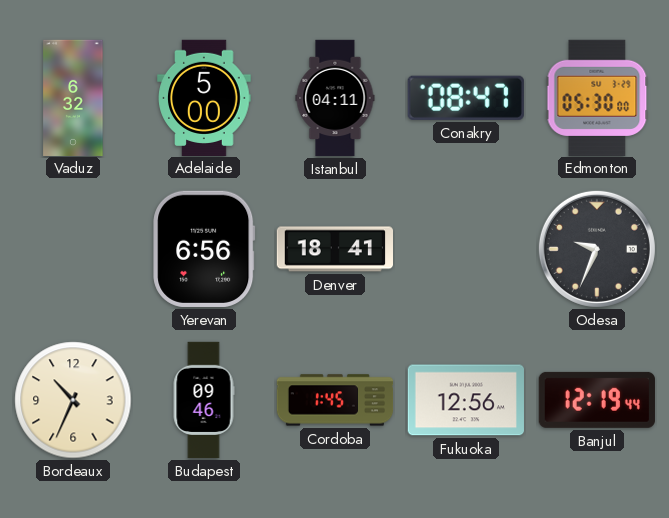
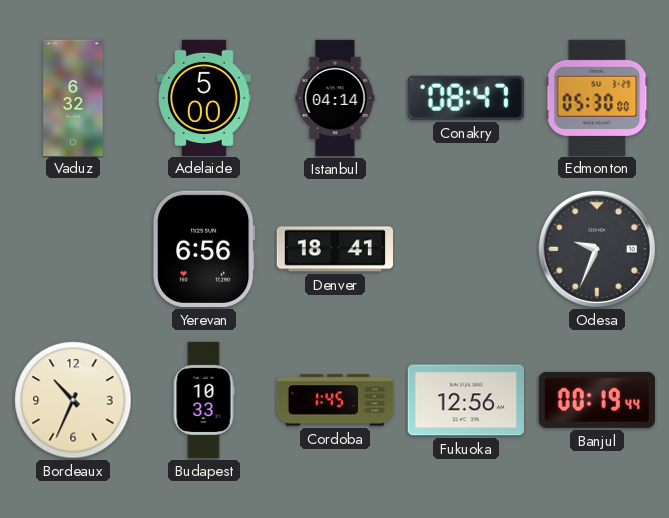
Istanbul: 04:11 -> 04:14 (335, 98)
Budapest: 09:46 -> 10:33 (204, 400)
Banjul: 12:19 -> 00:19 (597, 400)
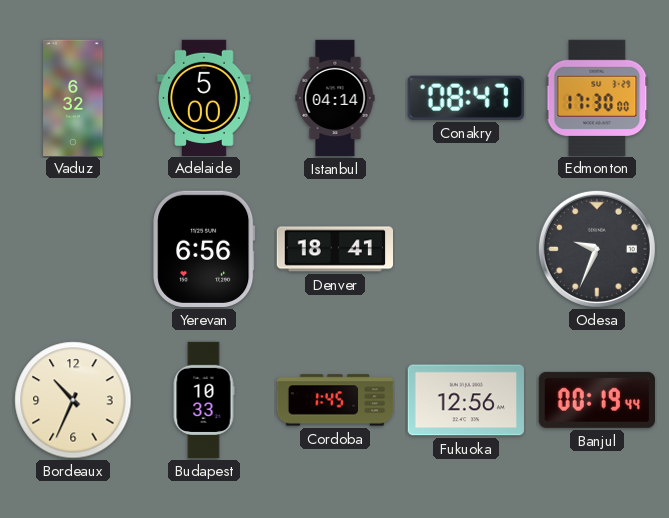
Edmonton: 05:30 -> 17:30 (597, 97)
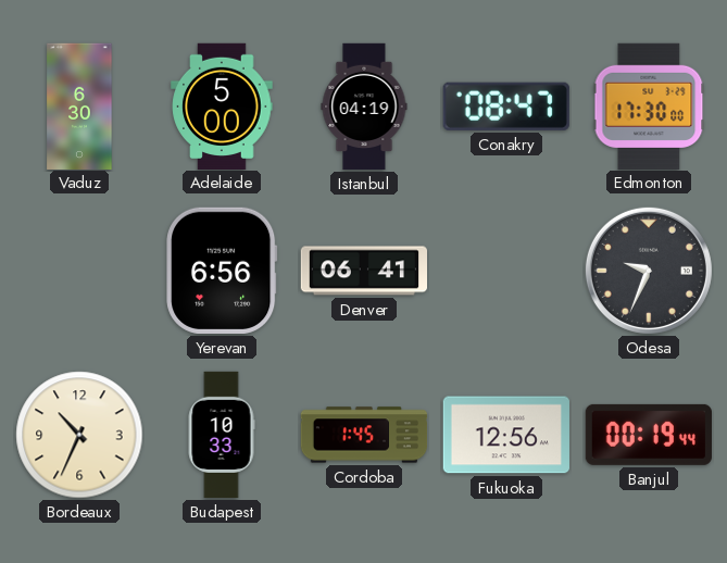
Vaduz: 6:32 -> 6:30 (79, 105)
Istanbul: 04:14 -> 04:19 (364, 107)
Denver: 18:41 -> 06:41 (363, 271)
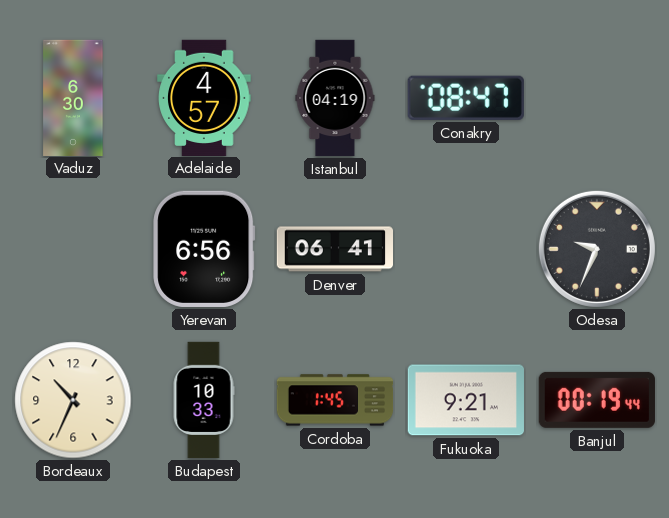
Adelaide: 5:00 -> 4:57 (204, 97)
Edmonton: 17:30 -> none (649, 105)
Fukuoka: 12:56 -> 9:21 (466, 400)
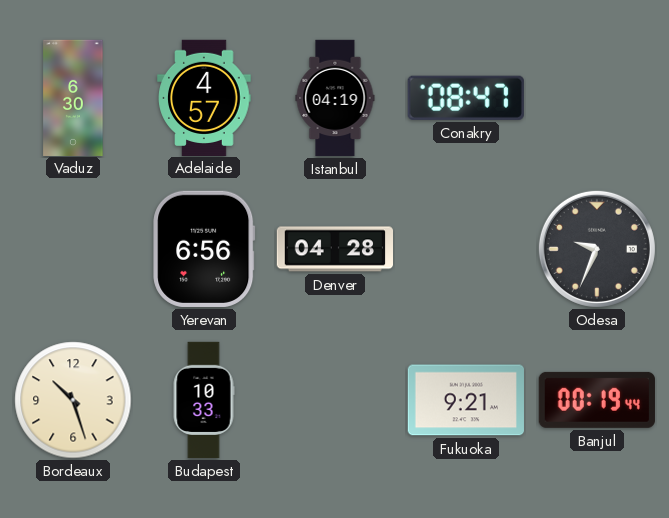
Denver: 06:41 -> 04:28 (334, 249)
Bordeaux: 10:34 -> 10:27 (73, 400)
Cordoba: 1:45 -> none (335, 400)
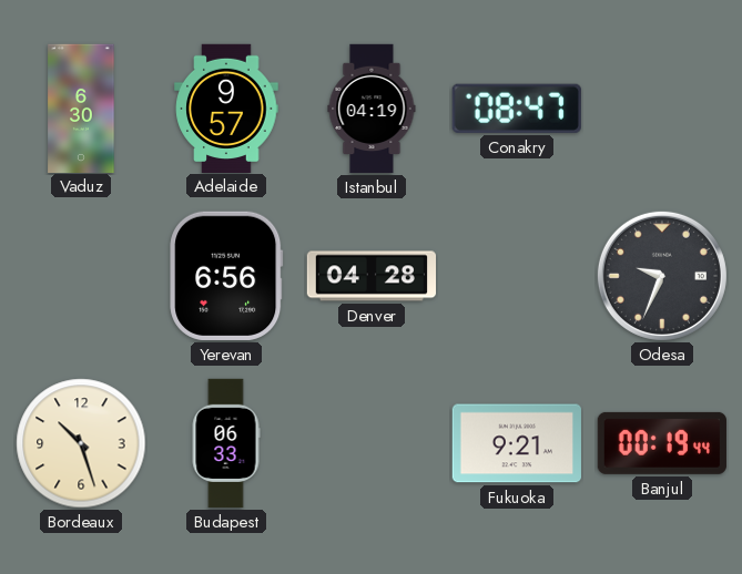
Adelaide: 4:57 -> 9:57 (226, 107)
Budapest: 10:33 -> 06:33 (226, 443)
